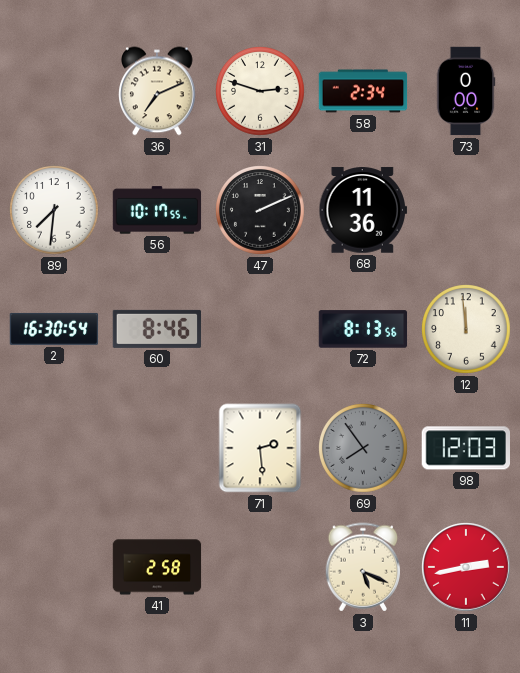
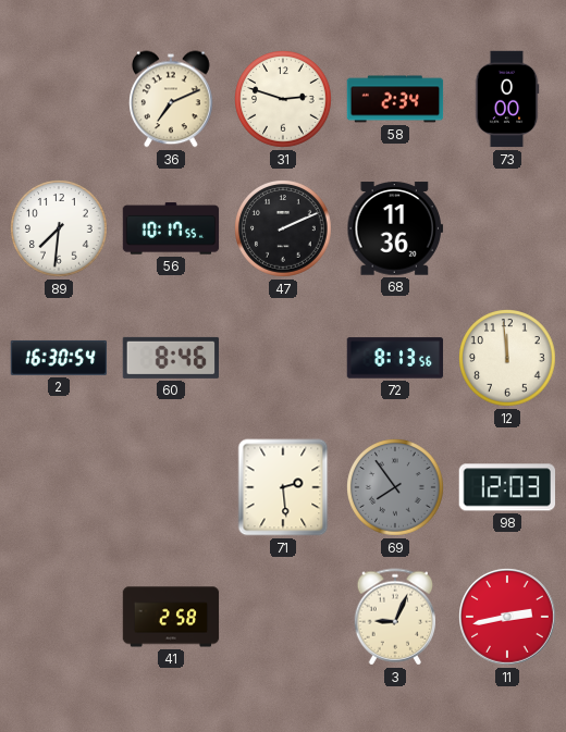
3: 5:19 -> 9:04 (395, 617)
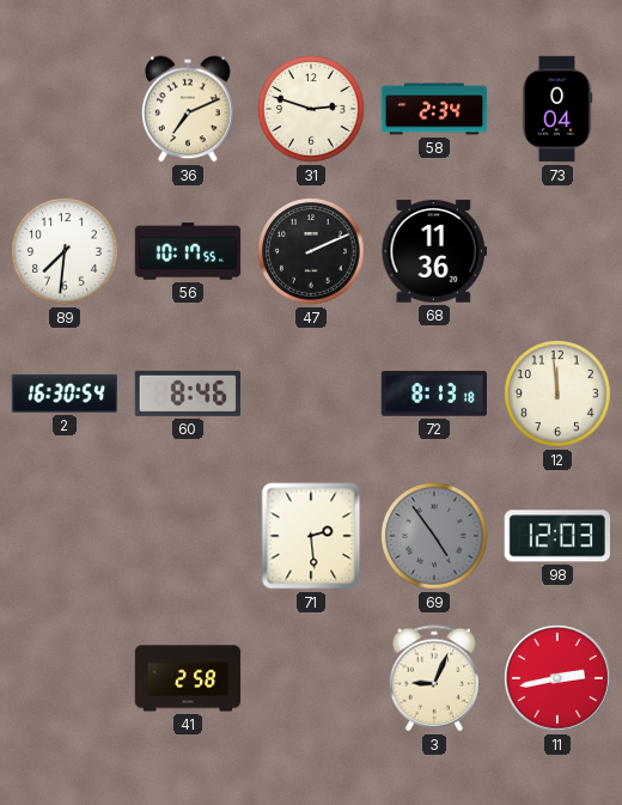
73: 0:00 -> 0:04 (557, 109)
72: 8:13:56 -> 8:13:18 (434, 394)
69: 7:54 -> 4:54 (434, 536)
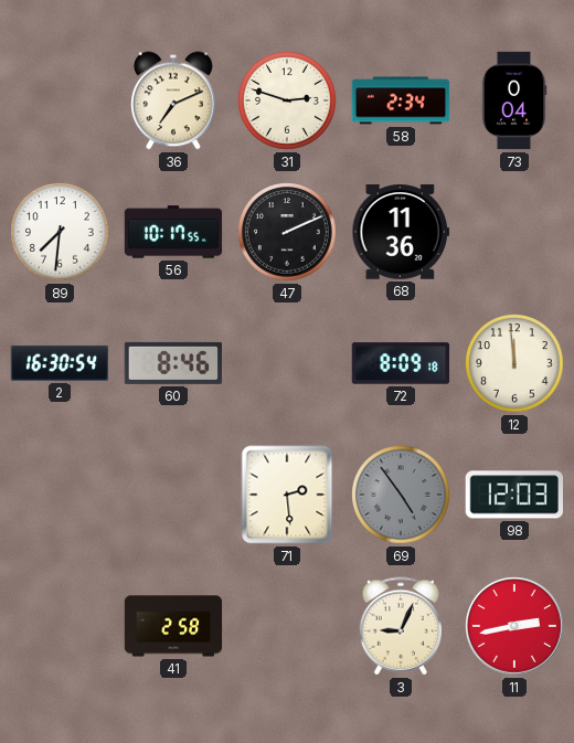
72: 8:13 -> 8:09 (401, 363)
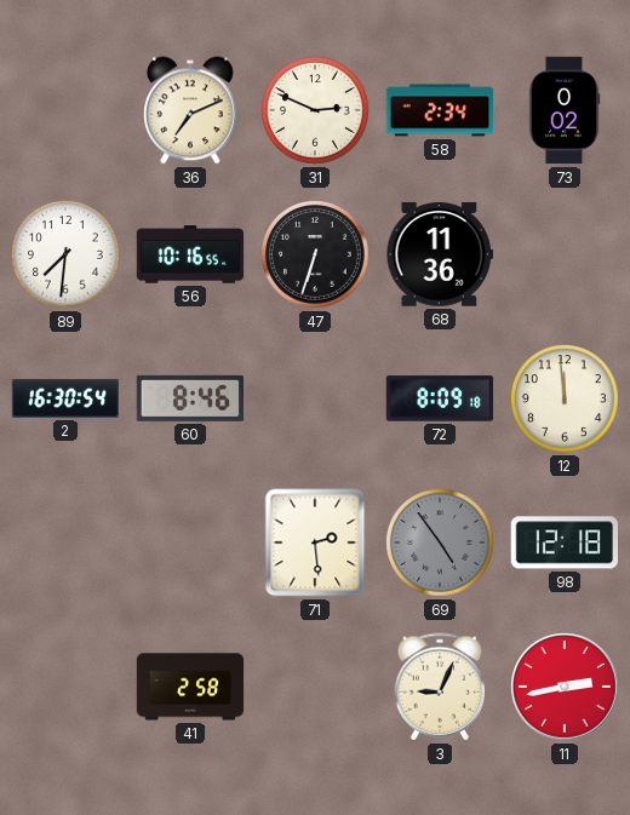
31: 2:48 -> 2:49 (315, 110)
73: 0:04 -> 0:02 (565, 110)
56: 10:17 -> 10:16 (190, 254)
47: 2:11 -> 6:33 (315, 254)
98: 12:03 -> 12:18 (563, 543)
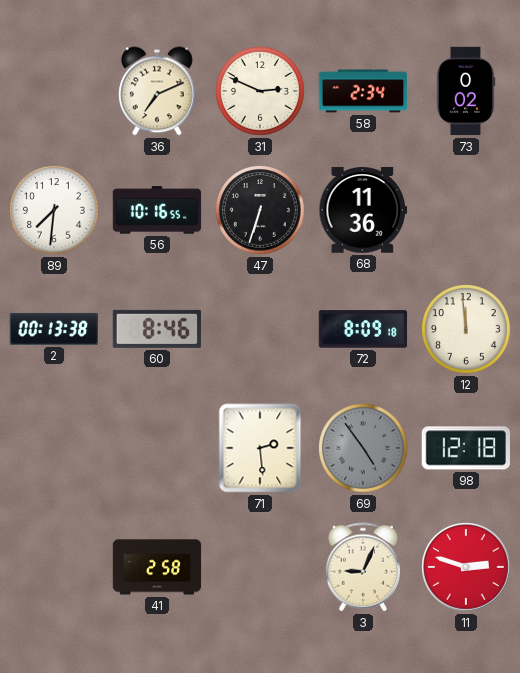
2: 16:30 -> 00:13 (54, 329)
11: 2:43 -> 2:48 (466, 567)
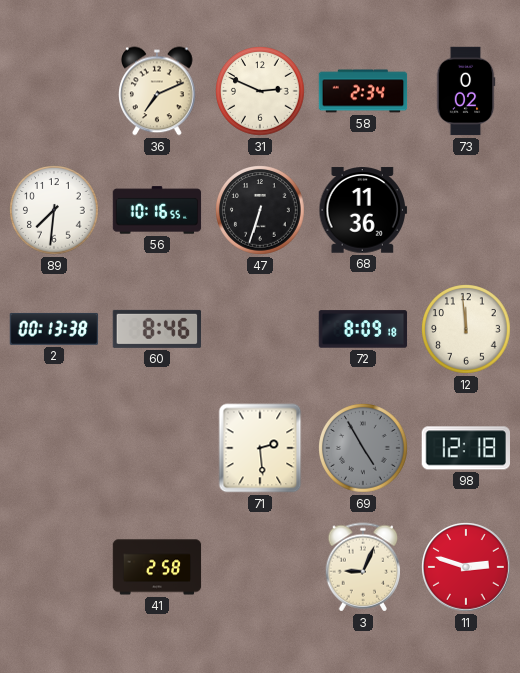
69: 4:54 -> 4:55 (363, 448)
